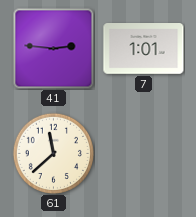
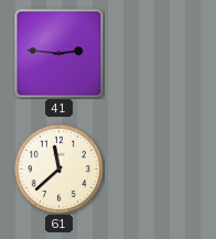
7: 1:01 -> none (144, 49)
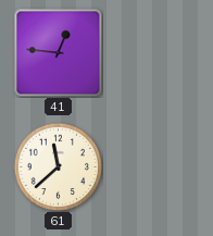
41: 2:46 -> 12:46 (58, 52)
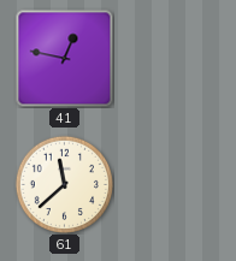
41: 12:46 -> 12:47 (64, 58)
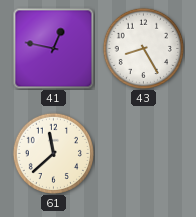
43: none -> 8:25 (143, 48)
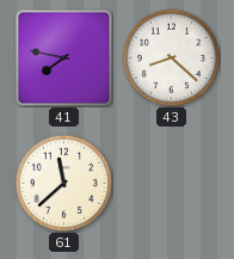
41: 12:47 -> 7:47 (63, 57)
43: 8:25 -> 8:22 (171, 57)
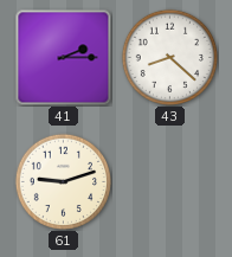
41: 7:47 -> 2:15 (63, 57)
61: 11:38 -> 9:12 (63, 181)
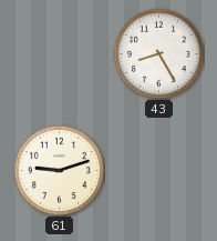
41: 2:15 -> none (63, 57)
43: 8:22 -> 8:25 (158, 53)
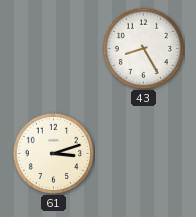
61: 9:12 -> 3:12 (53, 153)
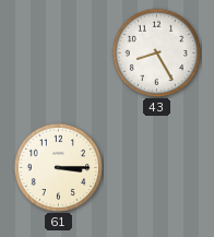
61: 3:12 -> 3:15 (58, 167)
